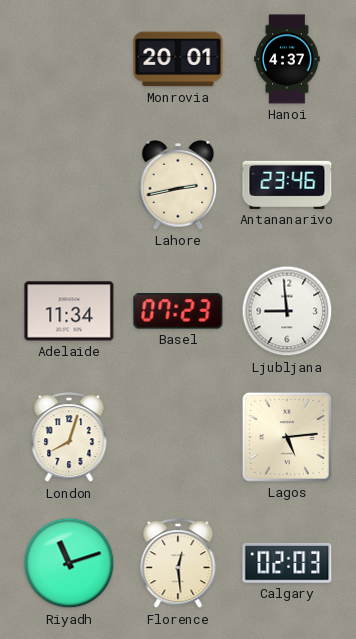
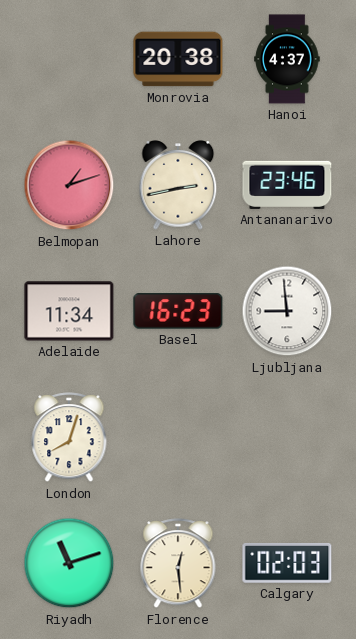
Monrovia: 20:01 -> 20:38 (178, 59)
Belmopan: none -> 1:12 (69, 185)
Basel: 07:23 -> 16:23 (178, 311)
Lagos: 5:14 -> none (287, 437)
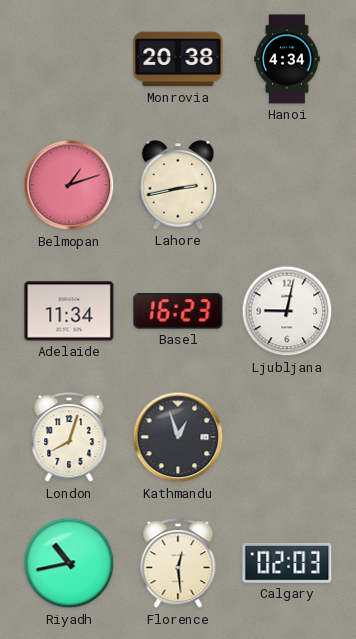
Hanoi: 4:37 -> 4:34 (287, 59)
Antananarivo: 23:46 -> none (287, 185)
Ljubljana: 8:59 -> 9:02 (287, 311)
Kathmandu: none -> 12:57 (178, 437)
Riyadh: 11:12 -> 10:43 (69, 563)
